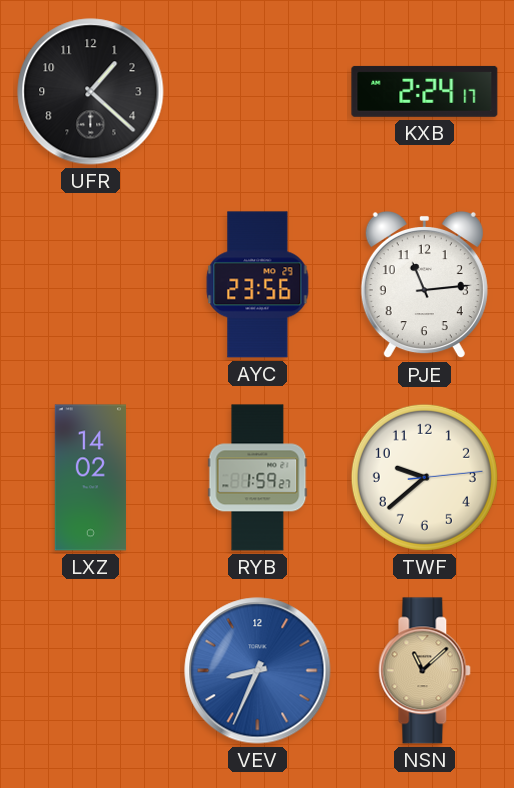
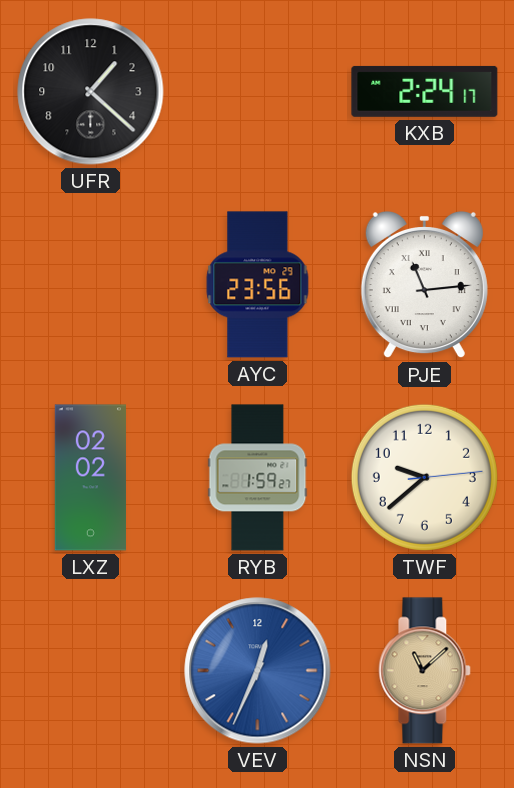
PJE numerals: Arabic -> Roman (424, 285)
LXZ: 14:02 -> 02:02 (90, 478)
VEV: 8:34 -> 12:34 (258, 671)
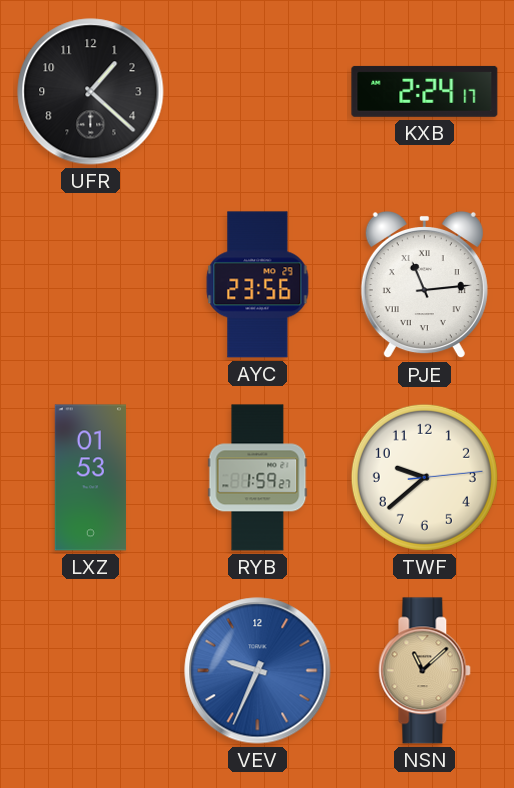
LXZ: 02:02 -> 01:53 (90, 478)
VEV: 12:34 -> 9:34 (258, 671)
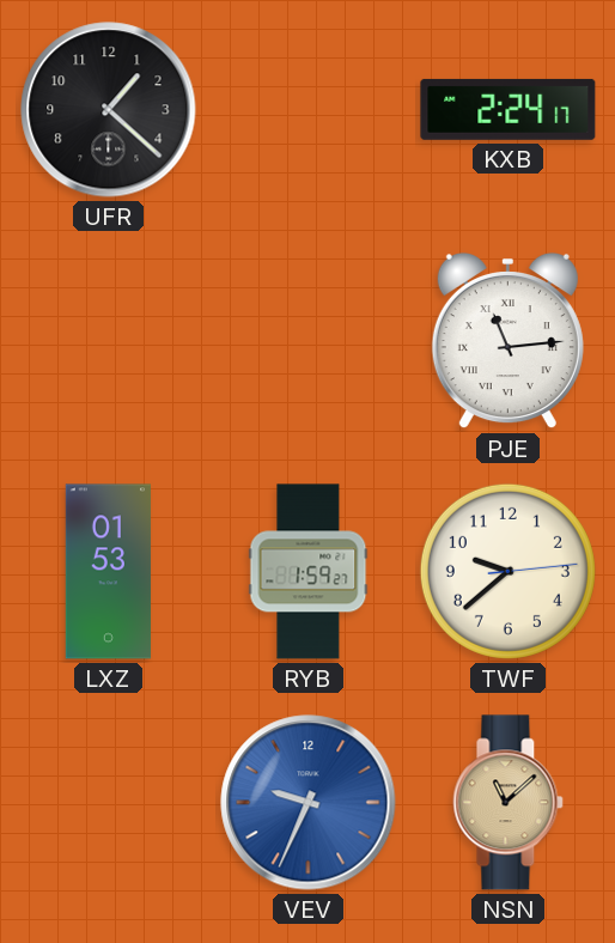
AYC: 23:56 -> none (258, 285)
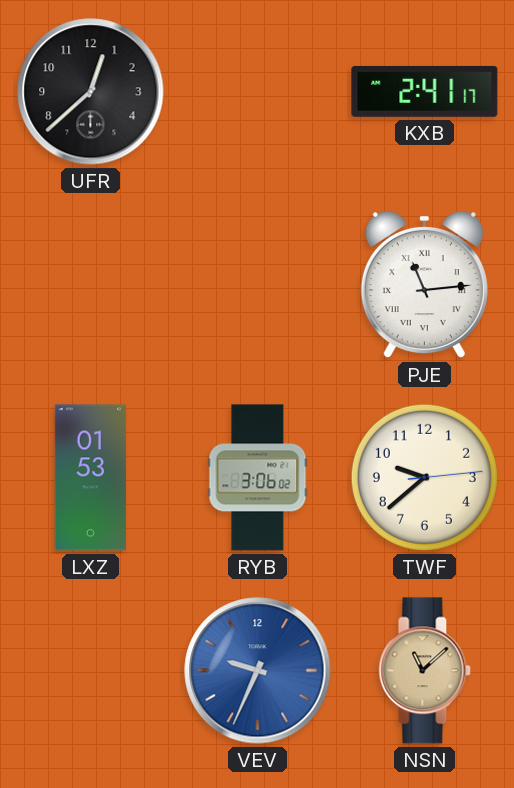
UFR: 1:22 -> 12:38 (91, 92)
KXB: 2:24 -> 2:41 (425, 91)
RYB: 1:59 -> 3:06 (258, 478)
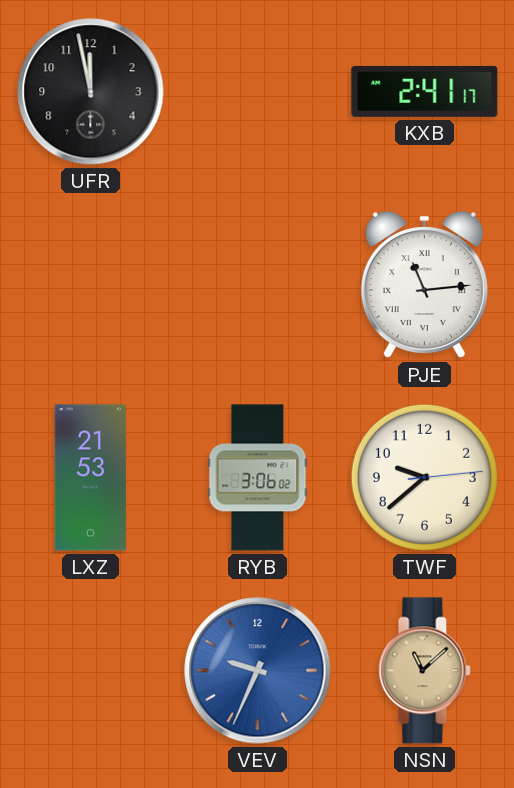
UFR: 12:38 -> 11:58 (91, 92)
LXZ: 01:53 -> 21:53 (90, 478)
